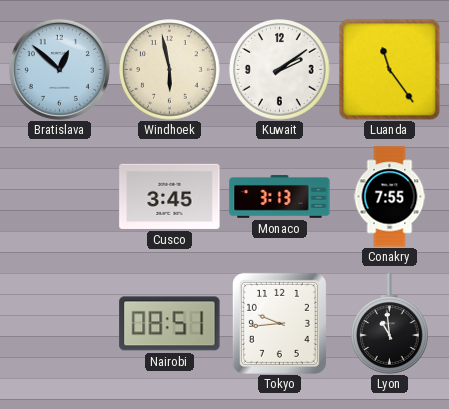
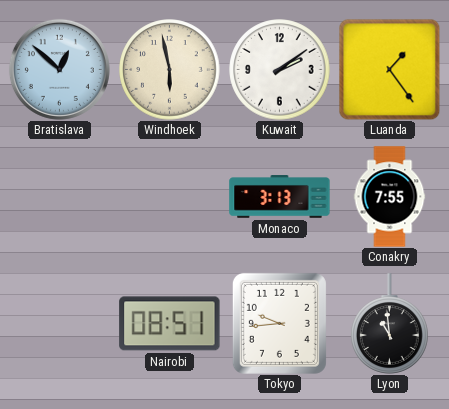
Luanda: 11:24 -> 1:24 (389, 69)
Cusco: 3:45 -> none (170, 196)
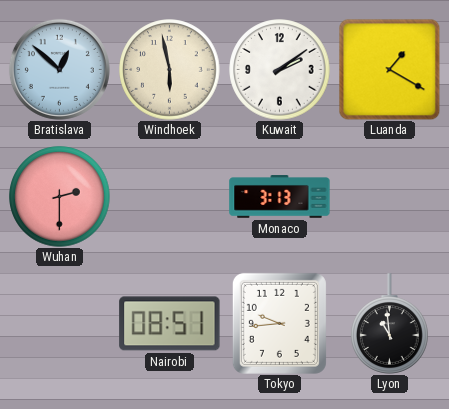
Luanda: 1:24 -> 1:20 (389, 69)
Wuhan: none -> 2:30 (60, 197)
Conakry: 7:55 -> none (390, 197)
